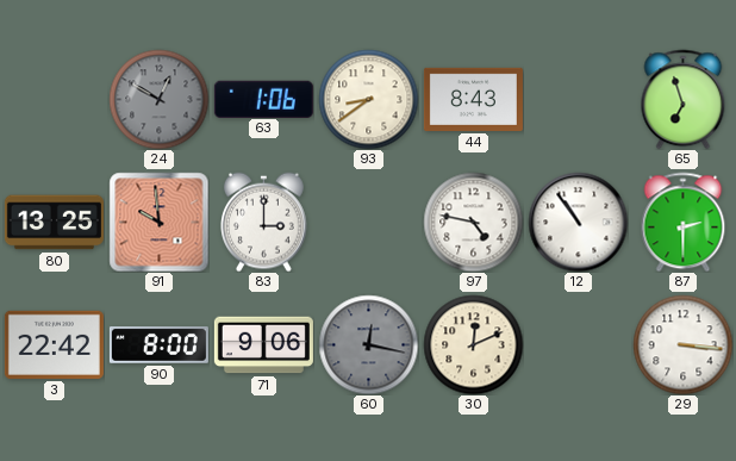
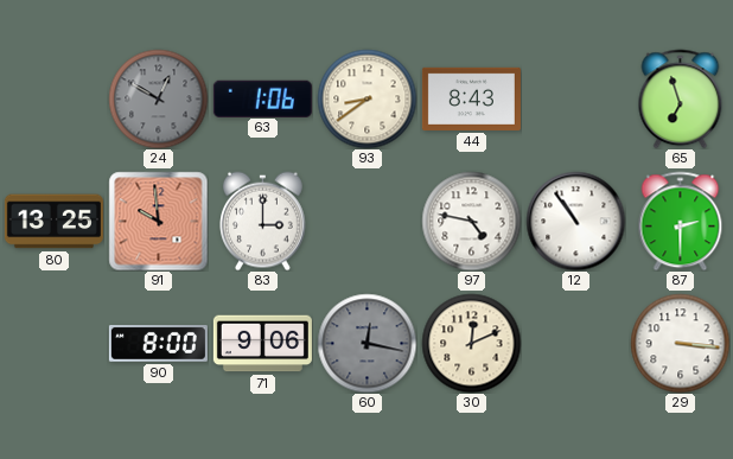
3: 22:42 -> none (54, 344)
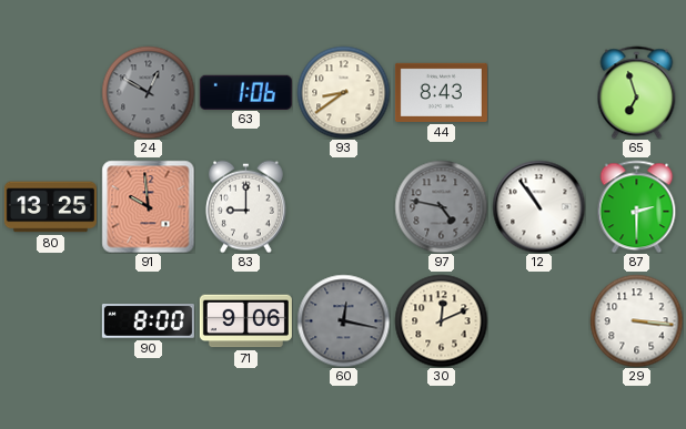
83: 3:00 -> 9:00 (246, 206)
97 dial: white -> grey (441, 206)
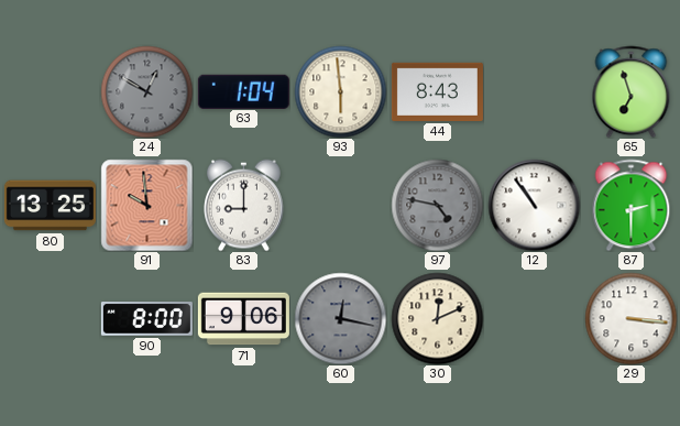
63: 1:06 -> 1:04 (243, 91)
93: 8:39 -> 5:59 (340, 91)
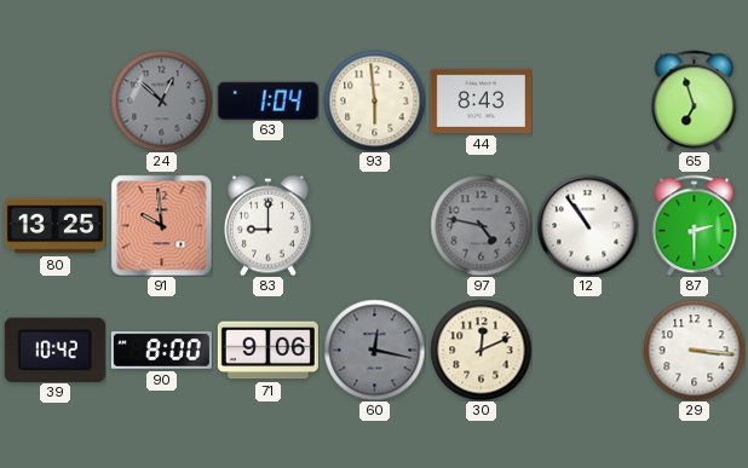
24: 12:50 -> 12:52 (161, 100)
39: none -> 10:42 (54, 349)
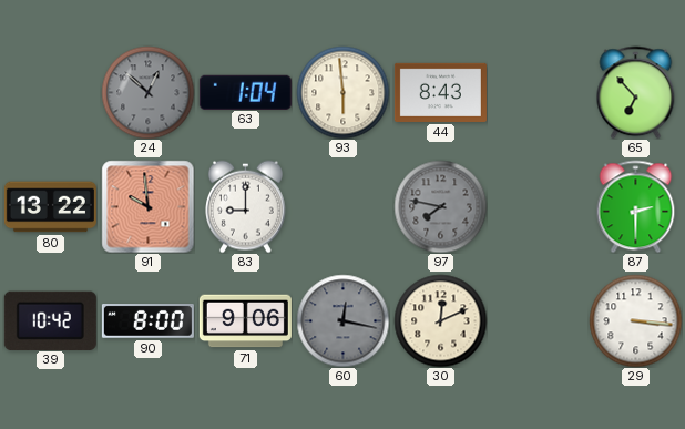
65: 6:57 -> 6:53 (636, 92)
80: 13:25 -> 13:22 (50, 207)
97: 4:47 -> 7:47 (440, 206)
12: 10:54 -> none (587, 225)
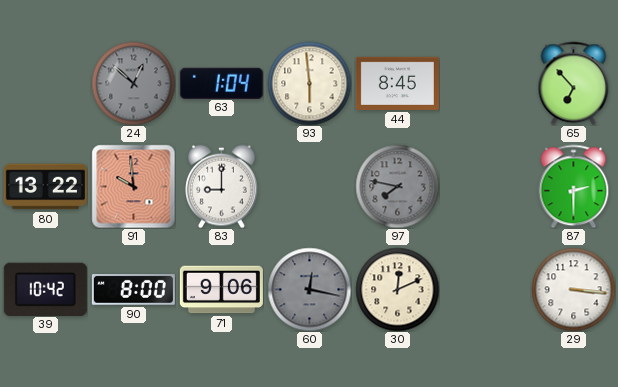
44: 8:43 -> 8:45 (397, 83)
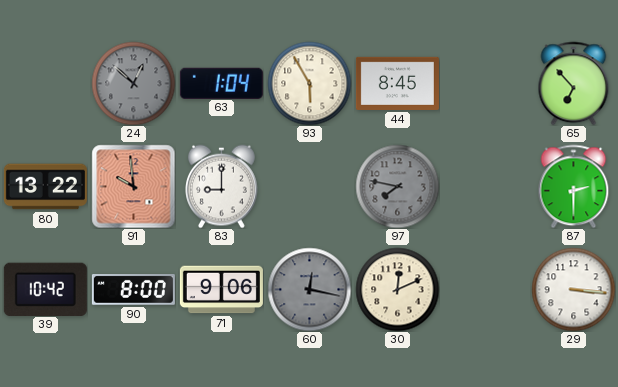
93: 5:59 -> 5:55 (309, 83)
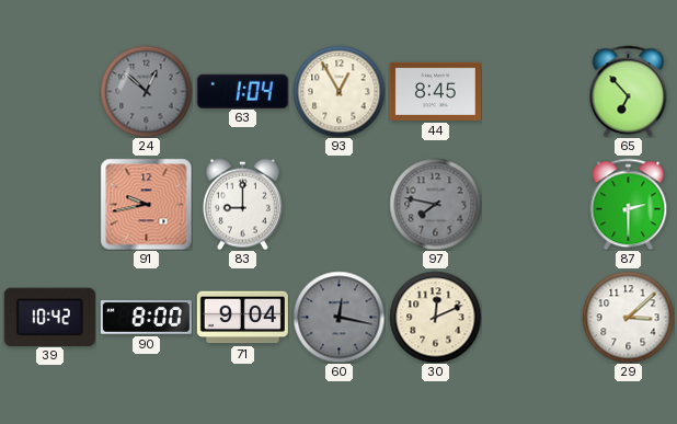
93: 5:55 -> 12:55 (338, 91)
80: 13:22 -> none (45, 187)
91: 9:59 -> 9:43 (146, 204)
71: 9:06 -> 9:04 (242, 318)
29: 3:16 -> 3:08 (628, 317)
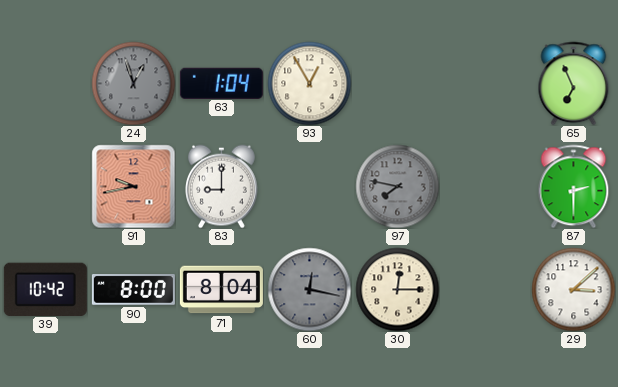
24: 12:52 -> 12:57 (133, 83)
44: 8:45 -> none (435, 91)
65: 6:53 -> 6:56 (574, 83)
71: 9:04 -> 8:04 (221, 290)
30: 12:11 -> 12:15 (397, 289)
